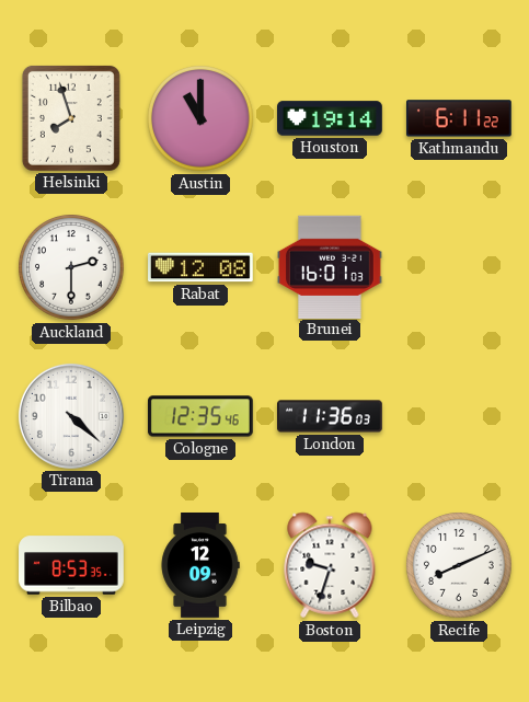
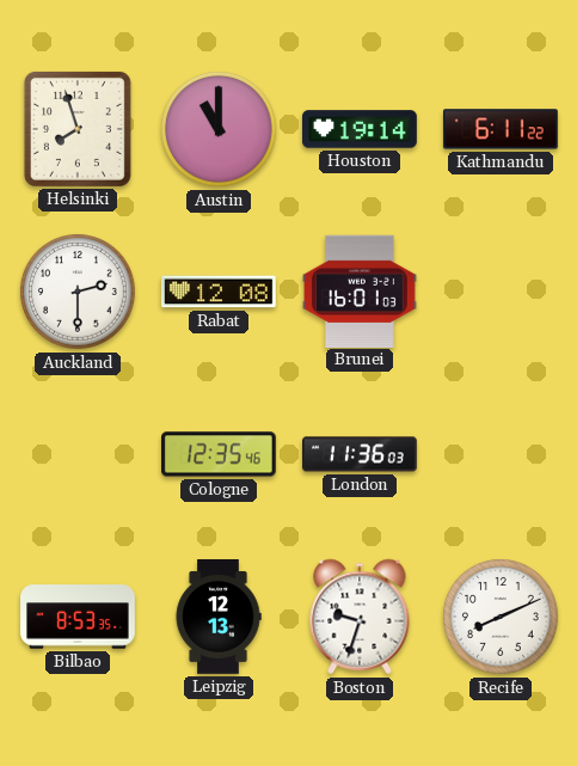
Tirana: 4:22 -> none (71, 416)
Leipzig: 12:09 -> 12:13 (219, 618)
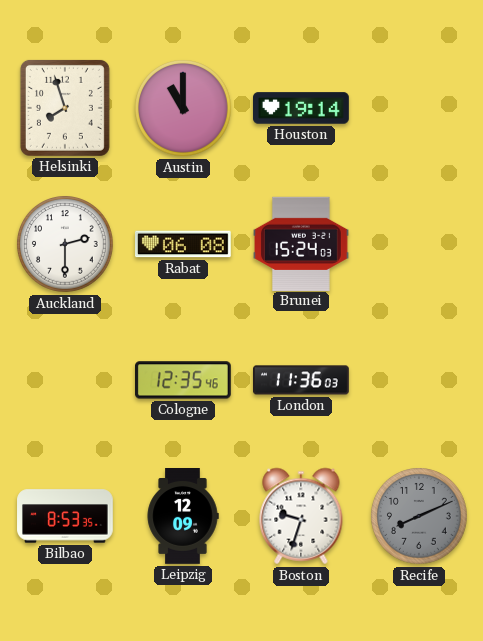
Kathmandu: 6:11 -> none (501, 129)
Rabat: 12:08 -> 06:08 (184, 244)
Brunei: 16:01 -> 15:24 (302, 243)
Leipzig: 12:13 -> 12:09 (183, 517)
Recife dial: white -> grey (420, 517)
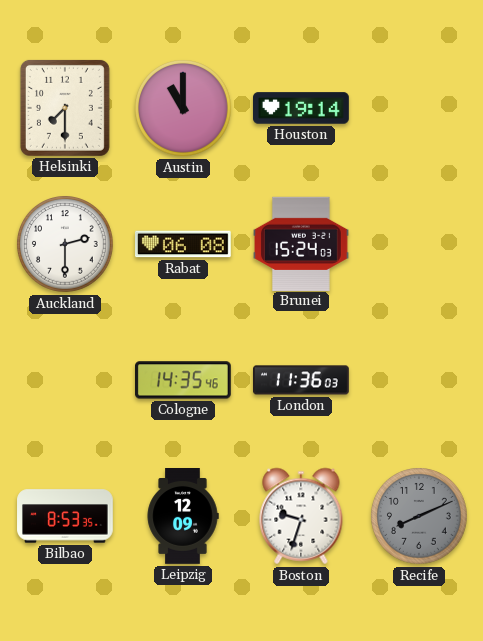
Helsinki: 7:57 -> 7:30 (65, 108)
Cologne: 12:35 -> 14:35 (184, 380)
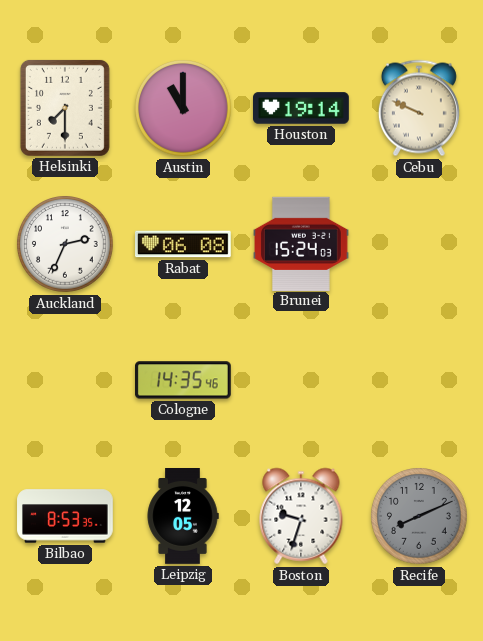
Cebu: none -> 9:49 (419, 108)
Auckland: 2:30 -> 2:34 (66, 245)
London: 11:36 -> none (302, 380)
Leipzig: 12:09 -> 12:05 (183, 517)
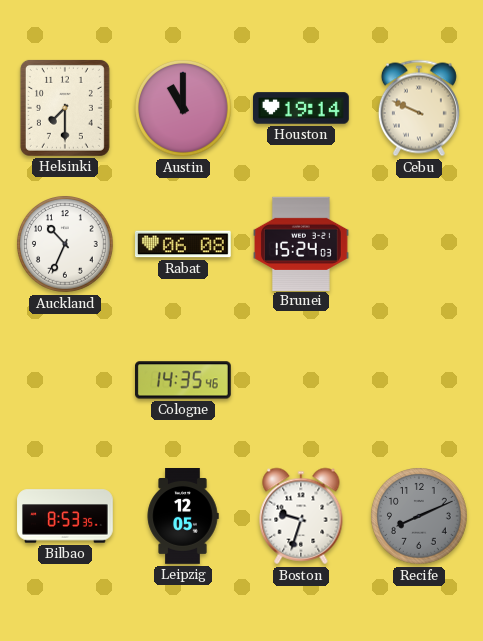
Auckland: 2:34 -> 10:34 (66, 245)
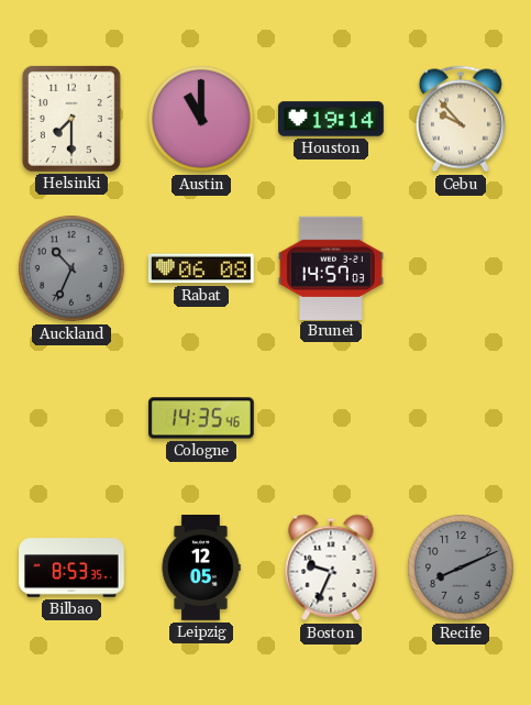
Cebu: 9:49 -> 9:53 (461, 119)
Auckland dial: white -> grey (73, 269)
Brunei: 15:24 -> 14:57 (332, 267)
Boston: 9:33 -> 9:34 (331, 568)
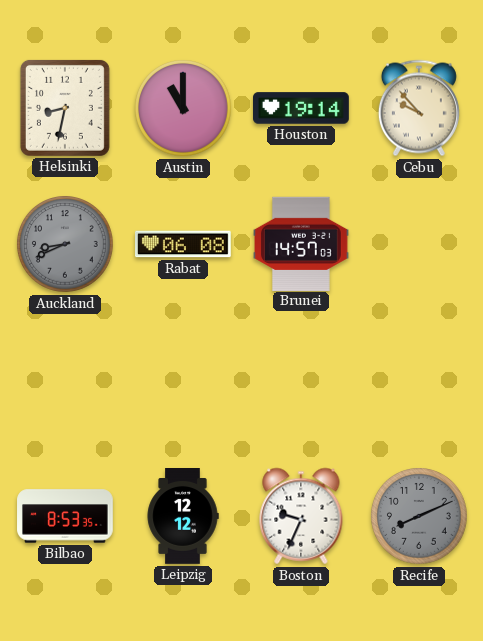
Helsinki: 7:30 -> 8:32 (65, 108)
Auckland: 10:34 -> 8:41 (66, 245)
Cologne: 14:35 -> none (202, 418)
Leipzig: 12:05 -> 12:12 (183, 517)
